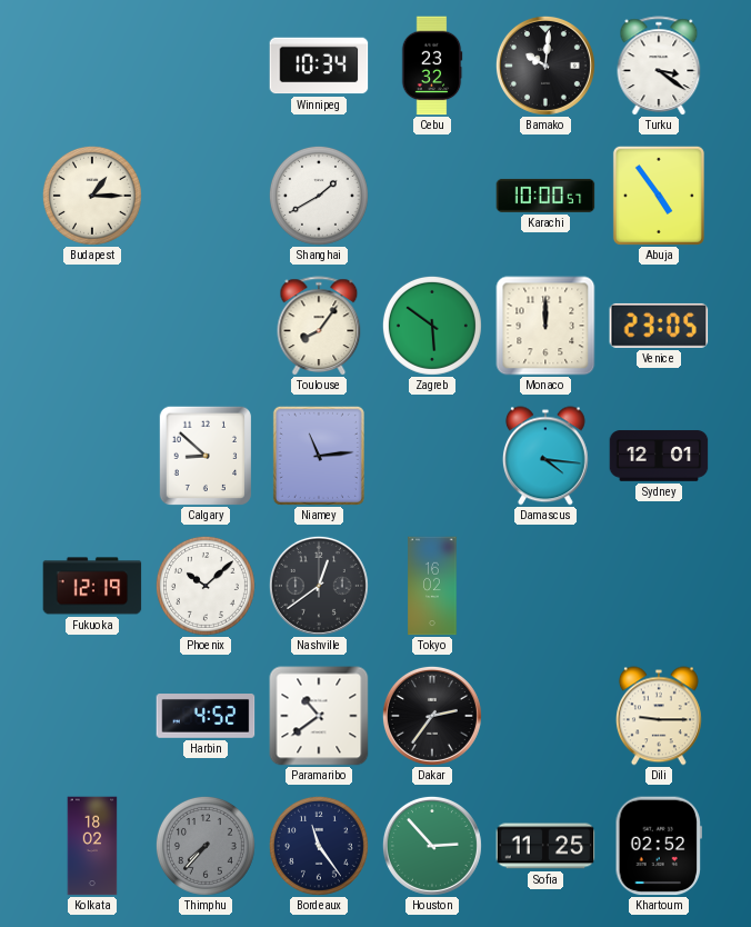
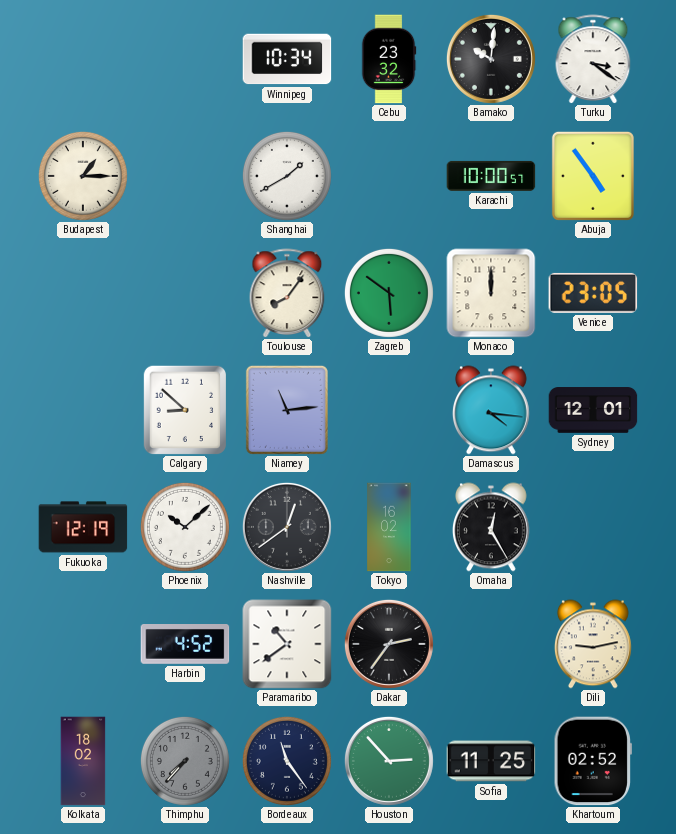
Omaha: none -> 12:25 (491, 527)
Dili: 9:15 -> 9:13 (593, 644)
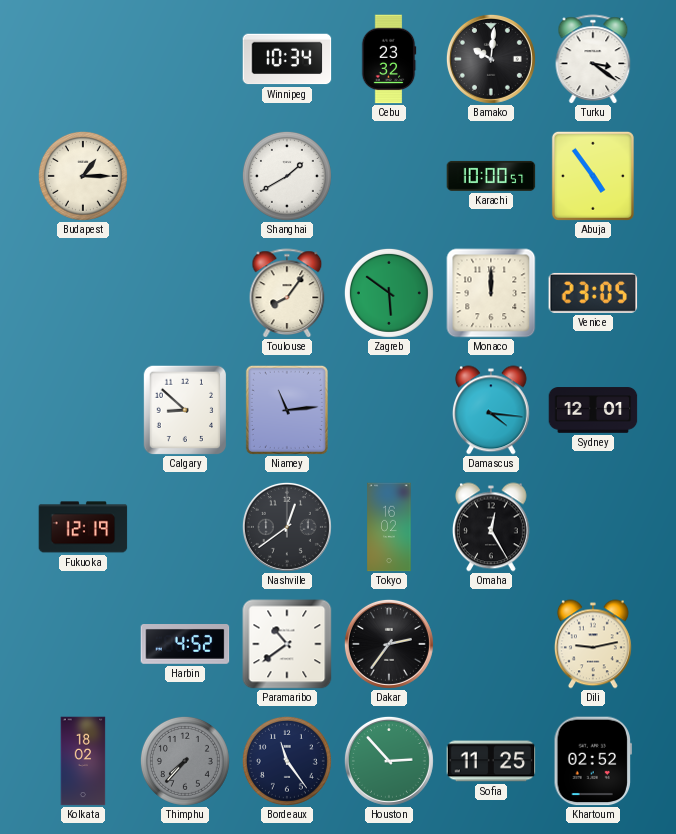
Phoenix: 10:08 -> none (185, 527)
